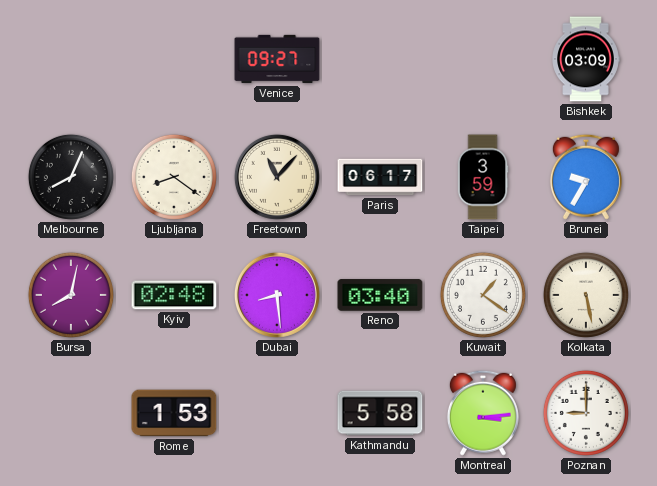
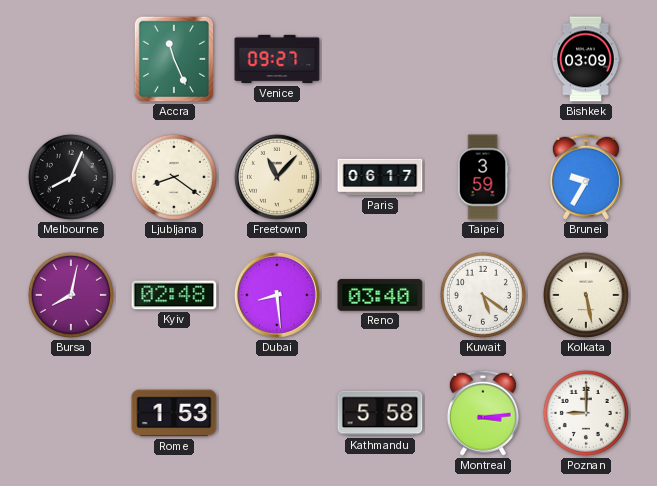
Accra: none -> 11:26 (174, 59)
Kuwait: 1:21 -> 5:21 (483, 295)
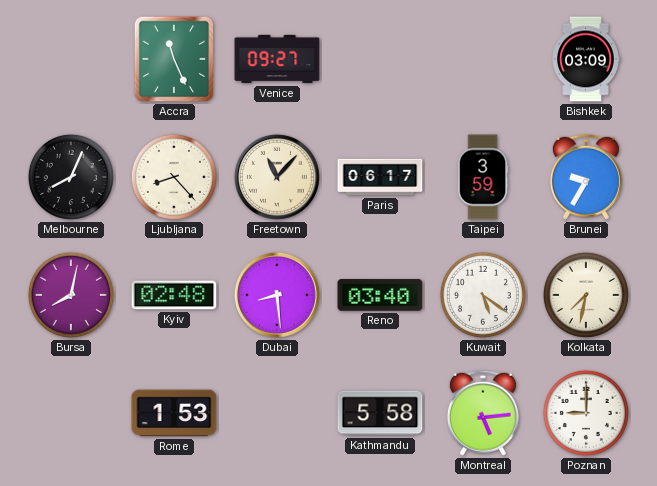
Ljubljana: 8:21 -> 8:23 (174, 177)
Kolkata: 5:28 -> 7:32 (586, 295)
Montreal: 3:14 -> 5:14 (483, 413)
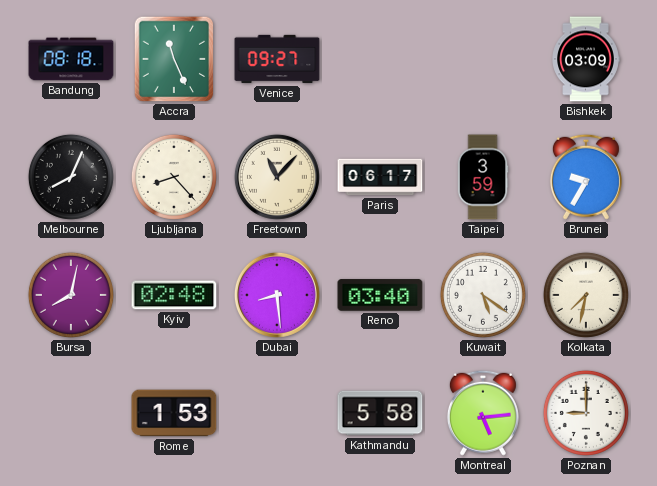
Bandung: none -> 08:18 (71, 59)
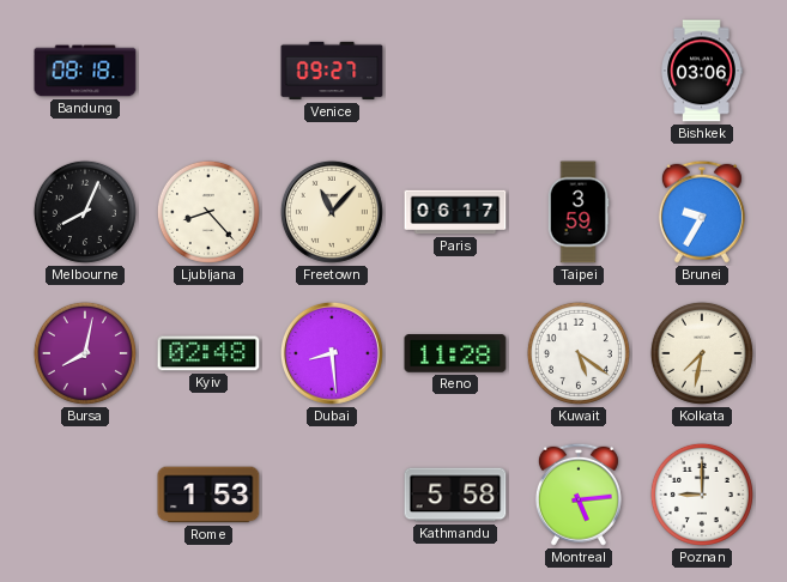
Accra: 11:26 -> none (174, 59)
Bishkek: 03:09 -> 03:06 (702, 71)
Reno: 03:40 -> 11:28 (455, 353)
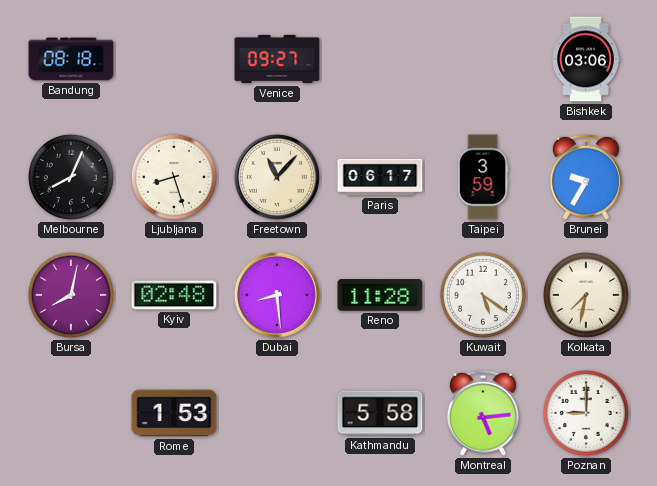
Ljubljana: 8:23 -> 8:27 (174, 177)
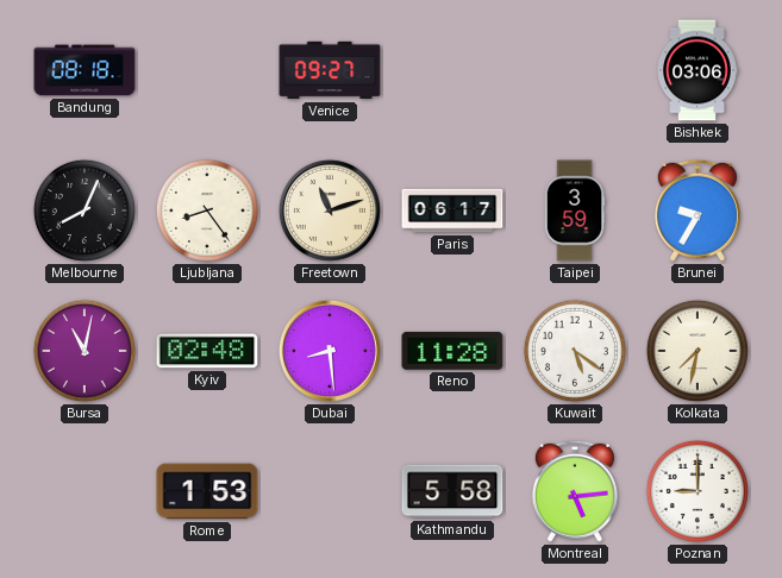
Ljubljana: 8:27 -> 8:24 (207, 211)
Freetown: 11:07 -> 11:12 (330, 211)
Bursa: 8:02 -> 11:02 (85, 351)
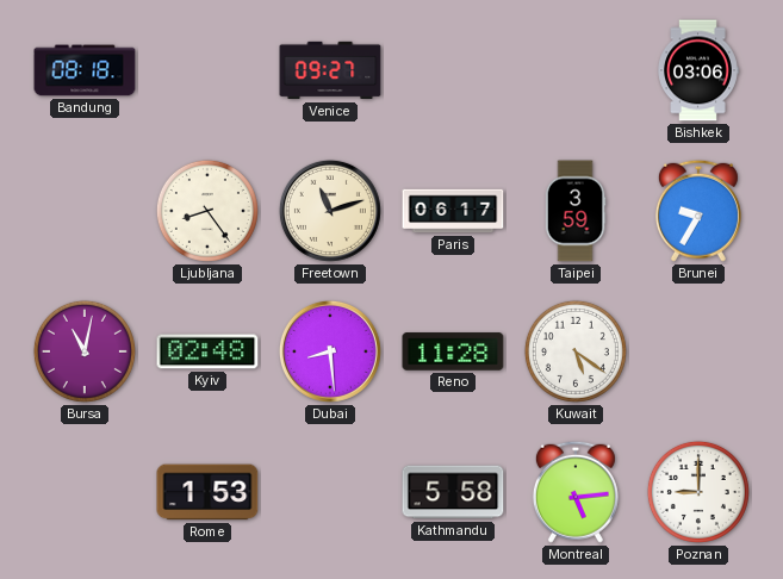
Melbourne: 8:04 -> none (85, 211)
Kolkata: 7:32 -> none (697, 351)
